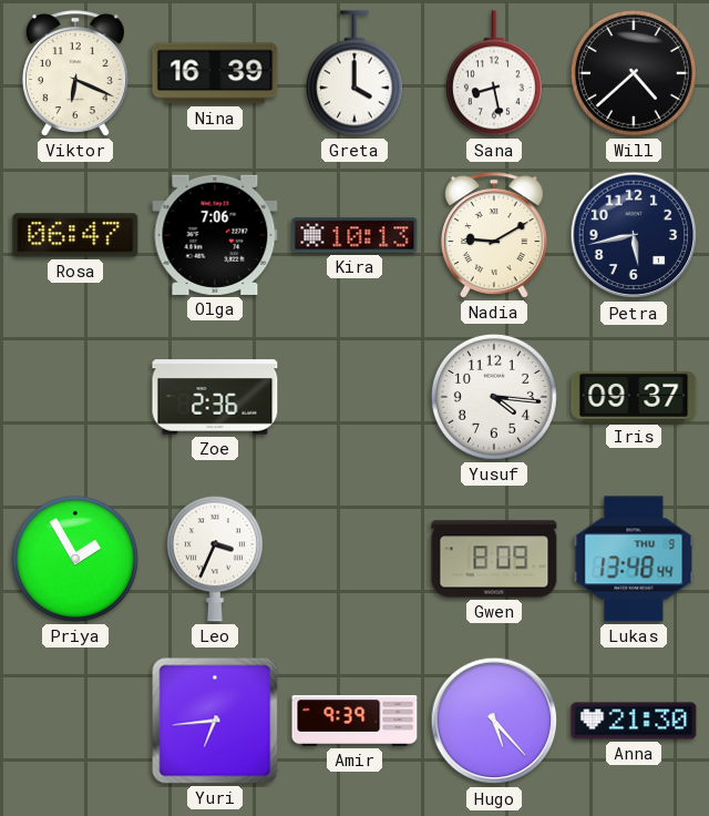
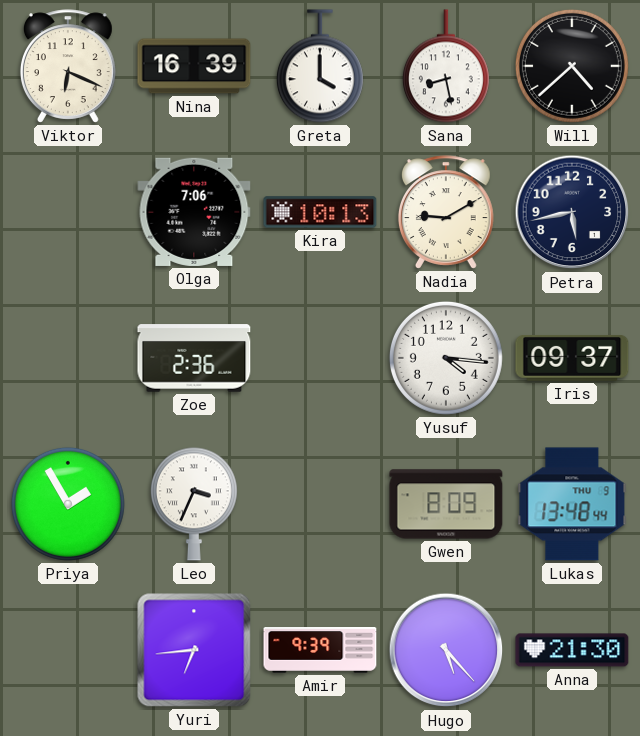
Rosa: 06:47 -> none (75, 235)
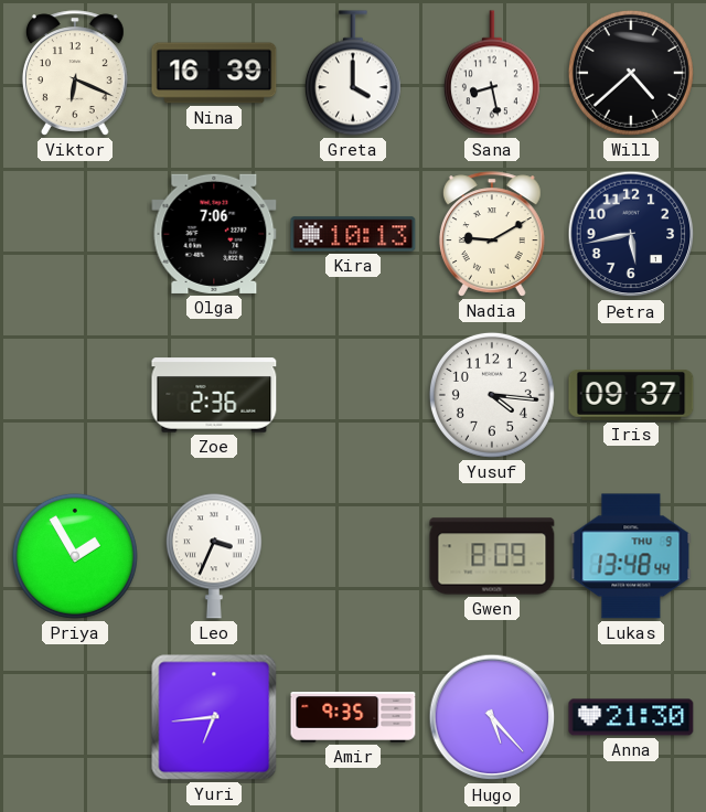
Amir: 9:39 -> 9:35 (353, 718)
